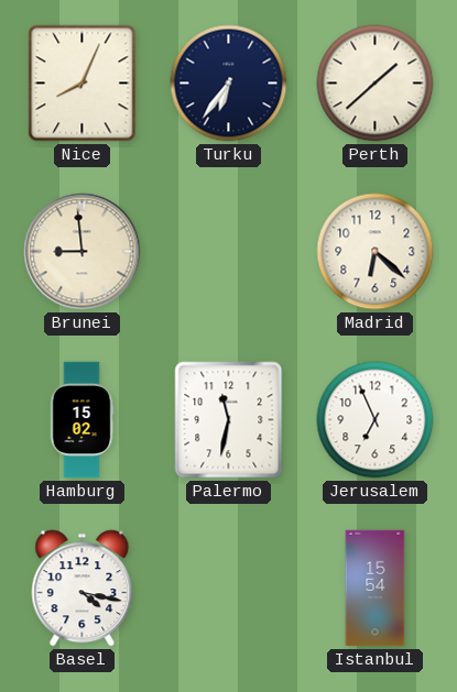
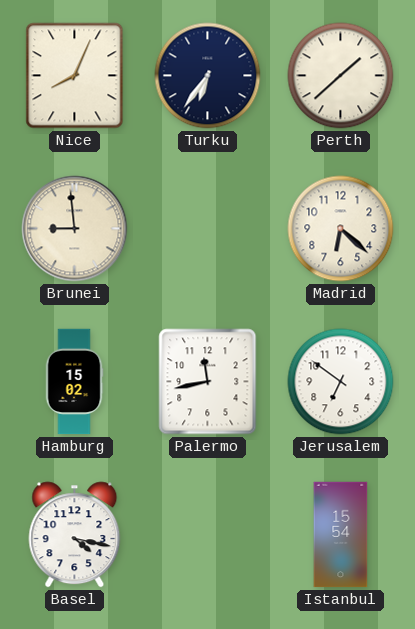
Palermo: 11:32 -> 11:43 (208, 382)
Jerusalem: 6:56 -> 6:51 (341, 382)
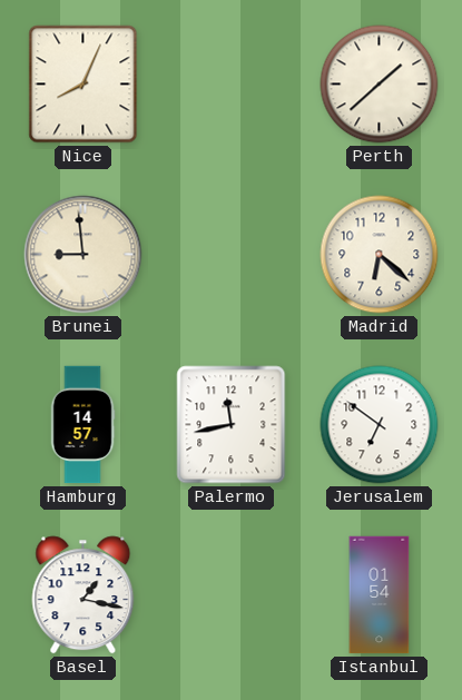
Turku: 6:36 -> none (208, 76)
Hamburg: 15:02 -> 14:57 (82, 425)
Basel: 4:17 -> 1:17 (83, 595)
Istanbul: 15:54 -> 01:54 (380, 595)
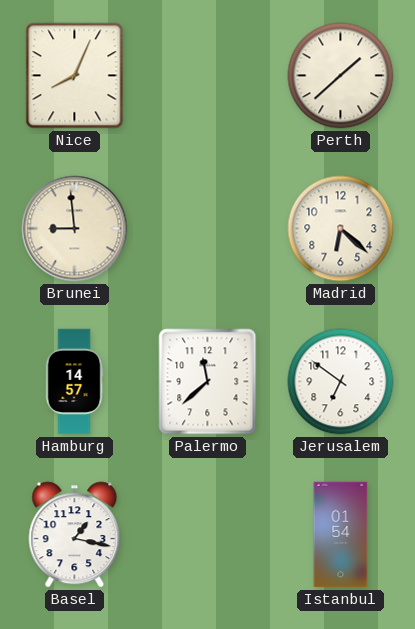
Palermo: 11:43 -> 11:38 (208, 382)
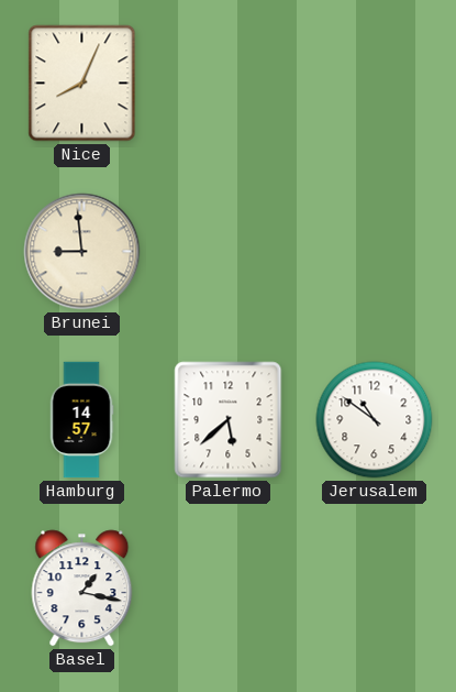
Perth: 1:38 -> none (341, 76)
Madrid: 6:22 -> none (341, 229)
Palermo: 11:38 -> 5:38 (229, 420)
Jerusalem: 6:51 -> 10:51 (375, 420)
Istanbul: 01:54 -> none (341, 535)
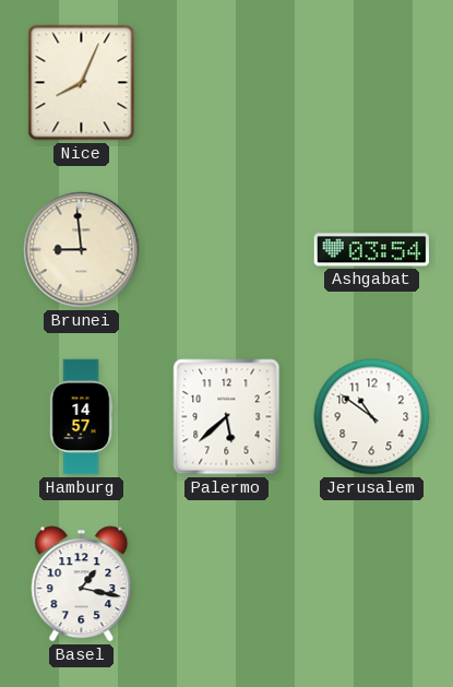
Ashgabat: none -> 03:54 (372, 250)
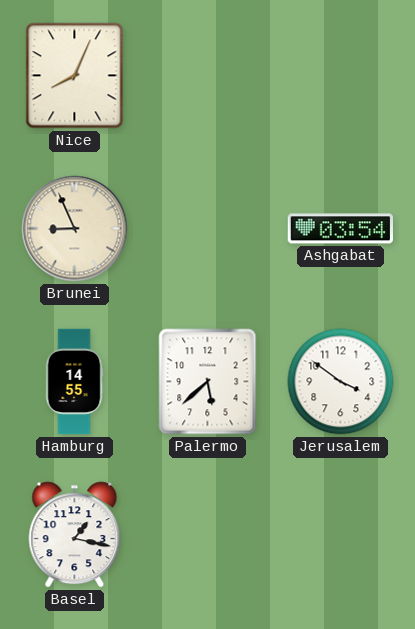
Brunei: 8:59 -> 8:56 (75, 229)
Hamburg: 14:57 -> 14:55 (74, 382)
Jerusalem: 10:51 -> 3:51 (341, 382)
